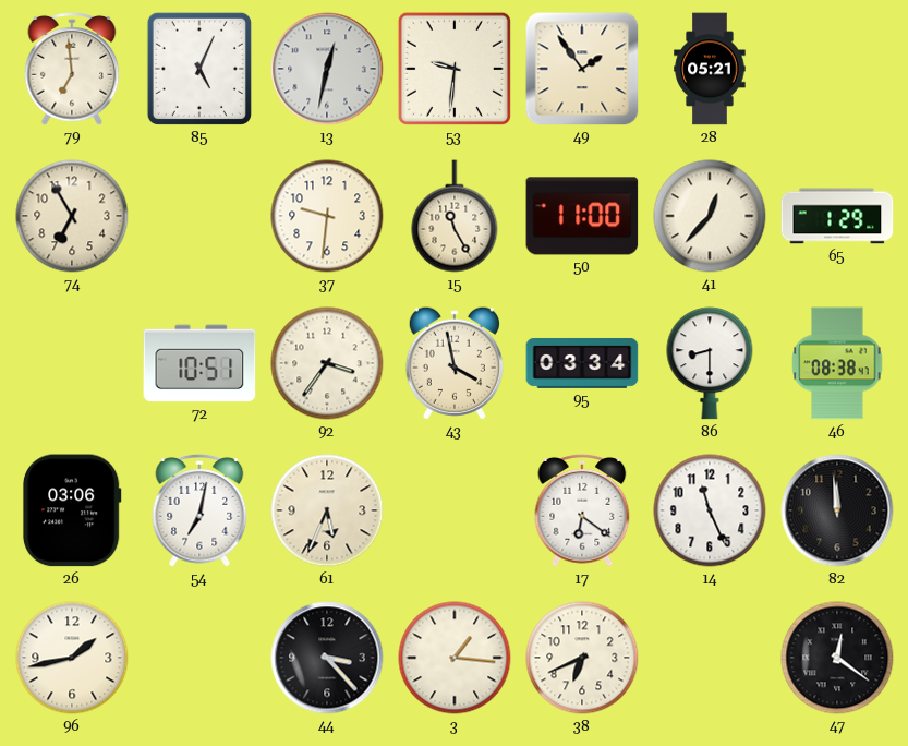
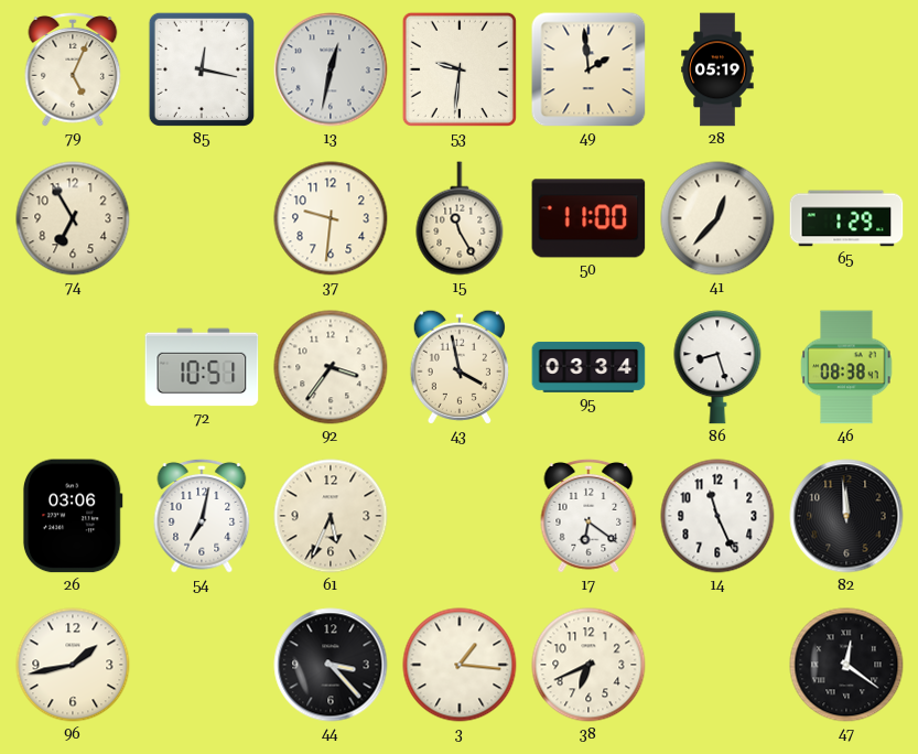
79: 6:59 -> 5:04 (73, 69)
85: 5:04 -> 12:17 (202, 69)
49: 1:54 -> 1:59 (588, 69)
28: 05:21 -> 05:19 (717, 69)
86: 8:30 -> 8:27 (717, 367)
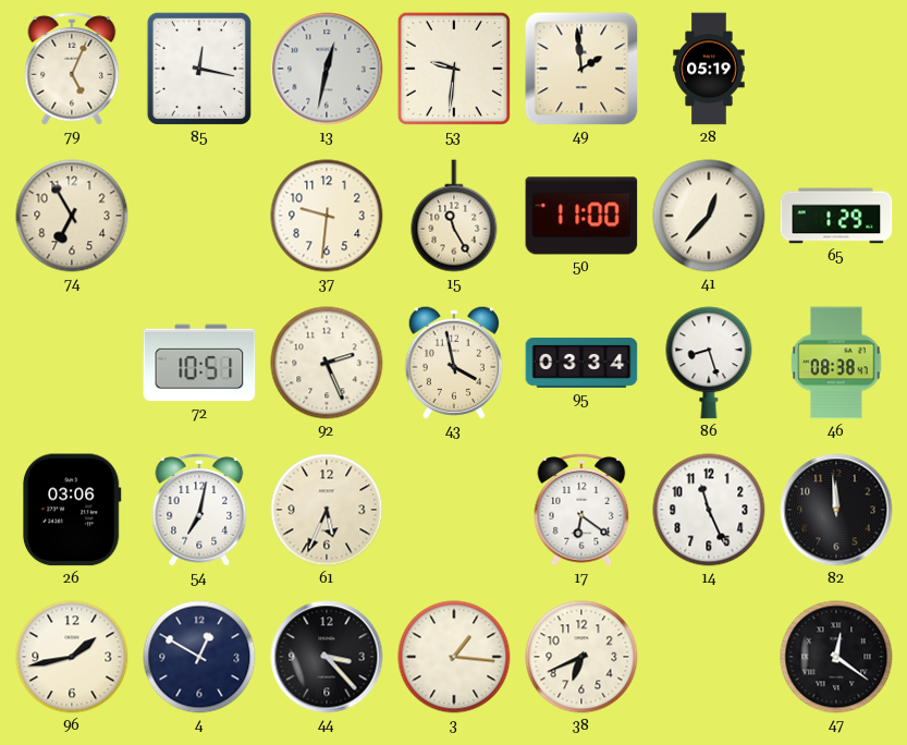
92: 3:36 -> 2:26 (327, 363)
4: none -> 12:50 (199, 657)
